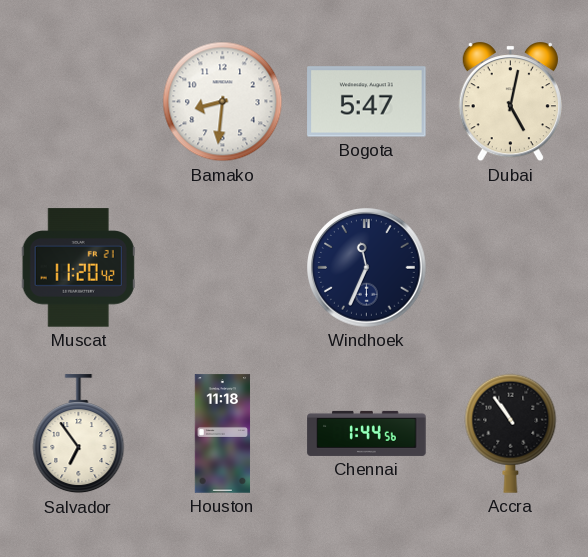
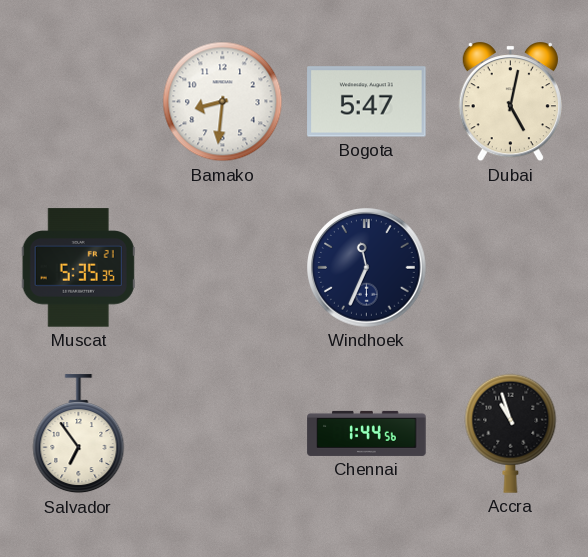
Muscat: 11:20 -> 5:35 (78, 268)
Houston: 11:18 -> none (223, 434)
Accra: 10:54 -> 10:57 (511, 433)
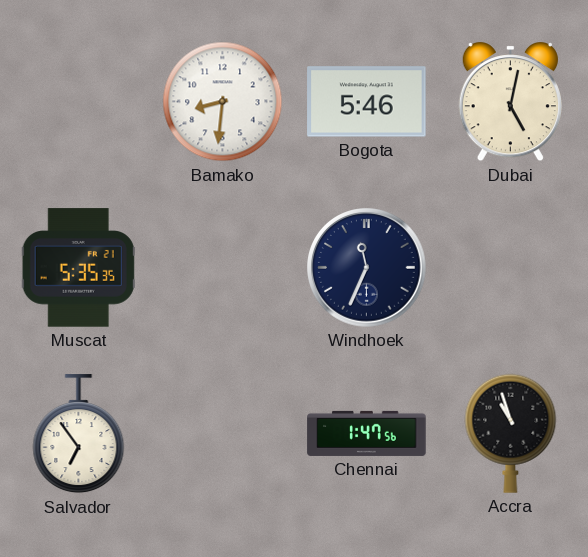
Bogota: 5:47 -> 5:46 (367, 102)
Chennai: 1:44 -> 1:47 (367, 433)
